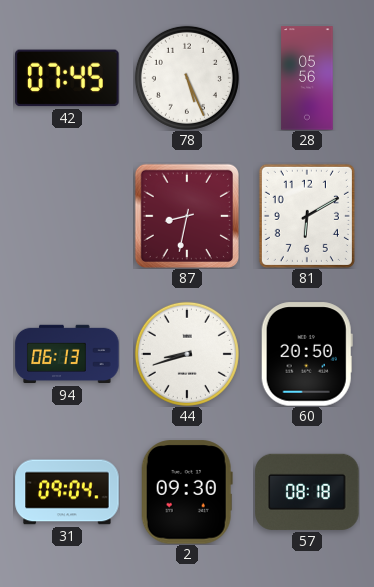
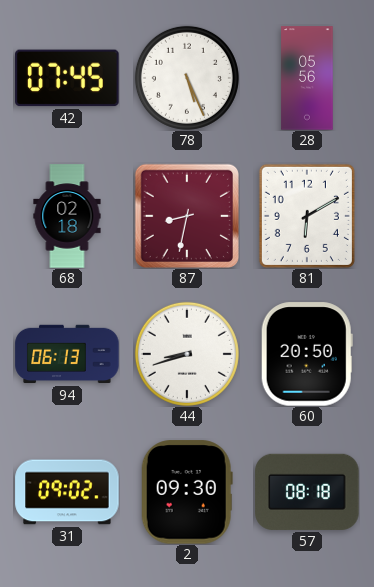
68: none -> 02:18 (67, 216)
31: 09:04 -> 09:02 (67, 492)
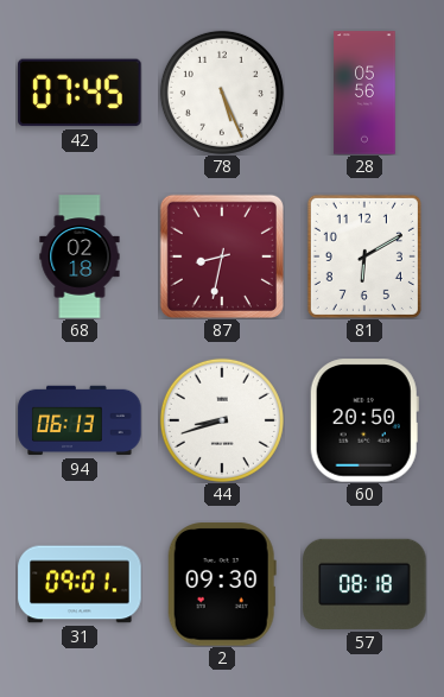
31: 09:02 -> 09:01 (80, 584)
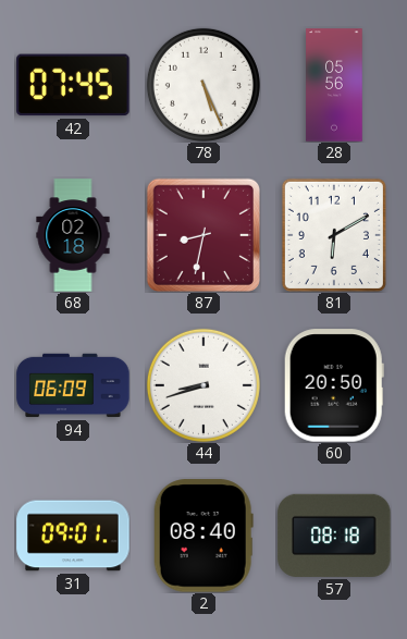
94: 06:13 -> 06:09 (73, 385)
2: 09:30 -> 08:40 (203, 536)
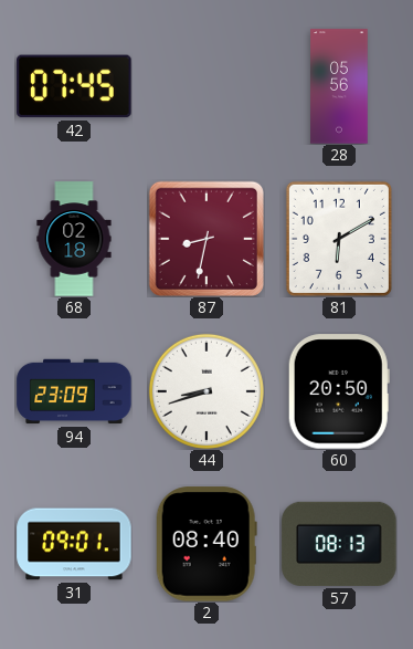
78: 5:26 -> none (203, 85)
94: 06:09 -> 23:09 (74, 391)
57: 08:18 -> 08:13 (339, 544)
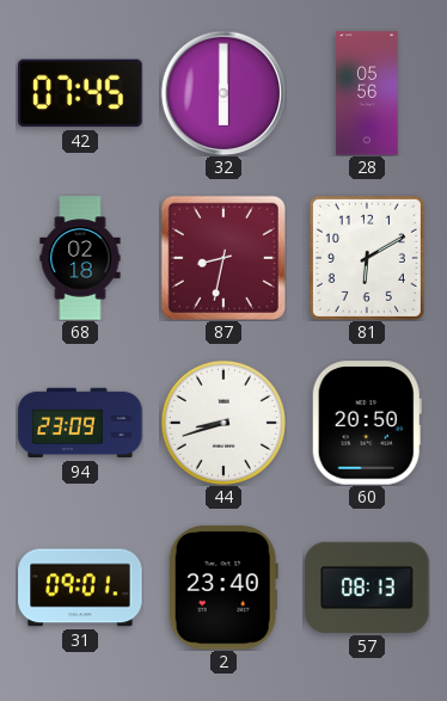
32: none -> 6:00 (223, 93)
2: 08:40 -> 23:40 (223, 588)
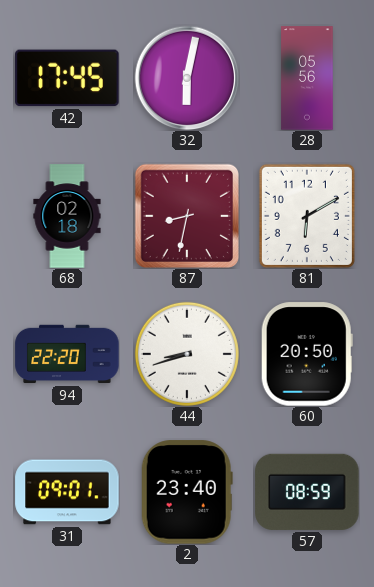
42: 07:45 -> 17:45 (67, 78)
32: 6:00 -> 6:02 (187, 78)
94: 23:09 -> 22:20 (67, 354)
57: 08:13 -> 08:59 (307, 492)
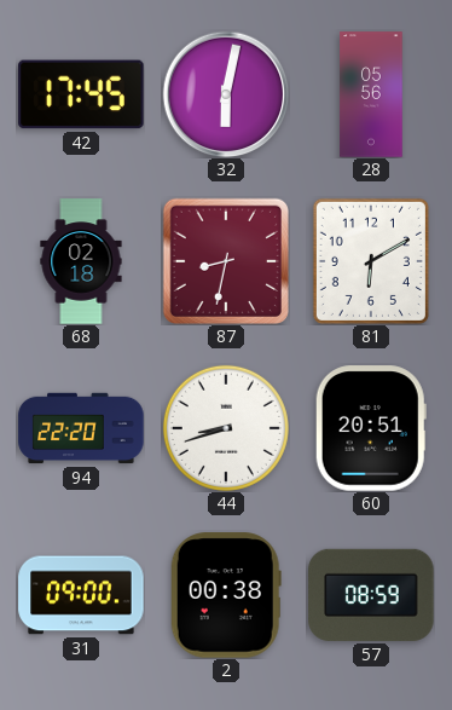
60: 20:50 -> 20:51 (371, 428)
31: 09:01 -> 09:00 (81, 595)
2: 23:40 -> 00:38 (226, 595)
